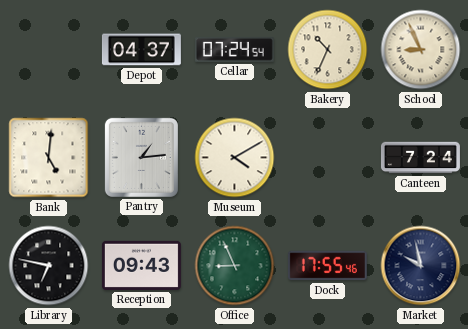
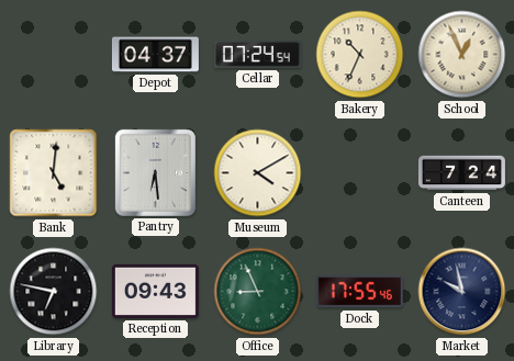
School: 8:56 -> 12:56 (462, 55)
Pantry: 1:14 -> 6:29 (155, 172)
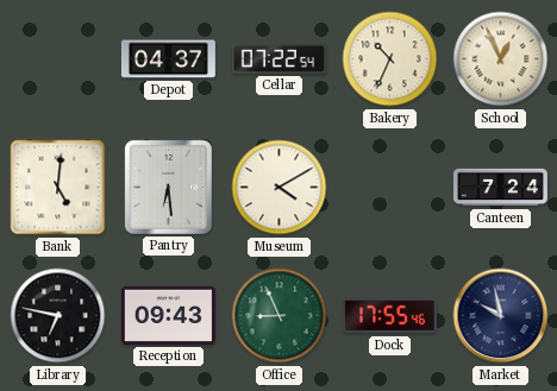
Cellar: 07:24 -> 07:22 (278, 58)
